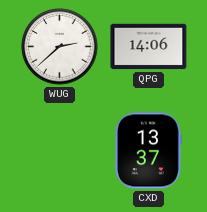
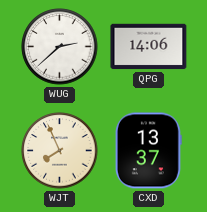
WJT: none -> 7:56 (60, 151)
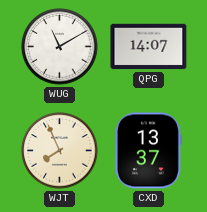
WUG: 2:38 -> 11:10 (60, 47)
QPG: 14:06 -> 14:07 (149, 47)
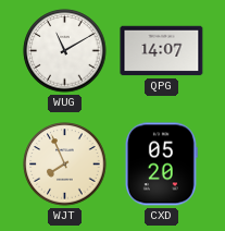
CXD: 13:37 -> 05:20 (161, 165)
